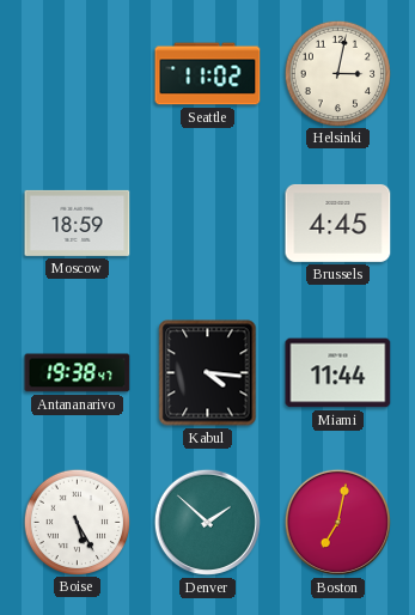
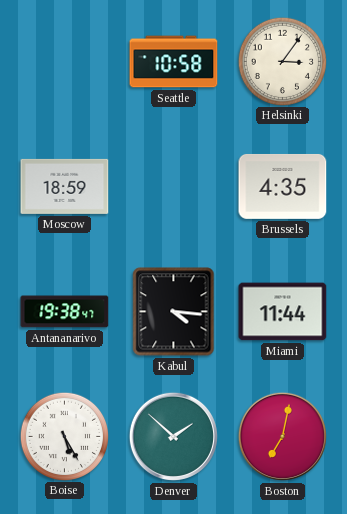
Seattle: 11:02 -> 10:58 (174, 62)
Helsinki: 3:02 -> 3:06 (282, 61)
Brussels: 4:45 -> 4:35 (283, 186)
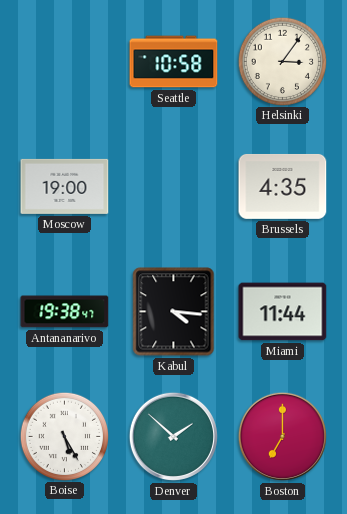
Moscow: 18:59 -> 19:00 (65, 186)
Boston: 7:02 -> 7:00 (282, 436)
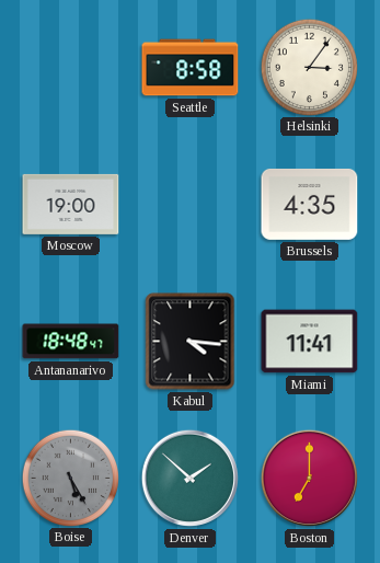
Seattle: 10:58 -> 8:58 (191, 68)
Antananarivo: 19:38 -> 18:48 (71, 342)
Miami: 11:44 -> 11:41 (310, 342)
Boise dial: white -> grey (70, 478)
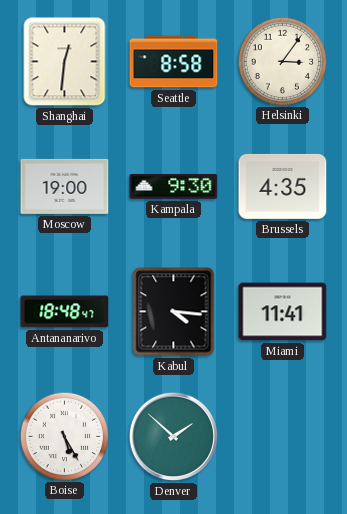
Shanghai: none -> 12:31 (65, 62)
Kampala: none -> 9:30 (174, 186)
Boise dial: grey -> white (64, 436)
Boston: 7:00 -> none (309, 478)
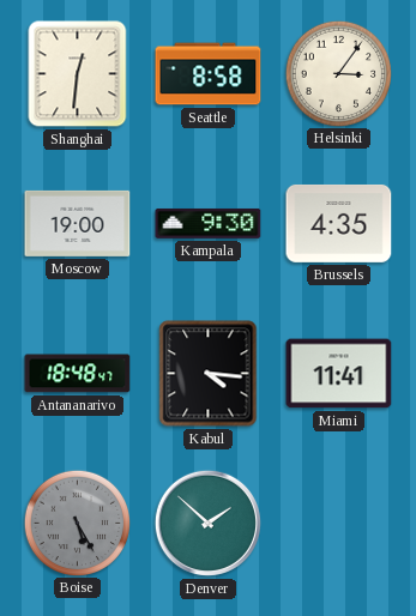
Boise dial: white -> grey (77, 523)
